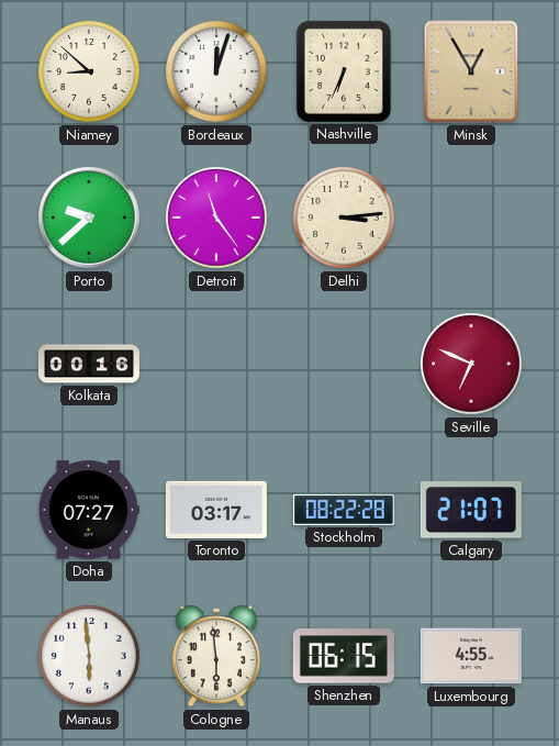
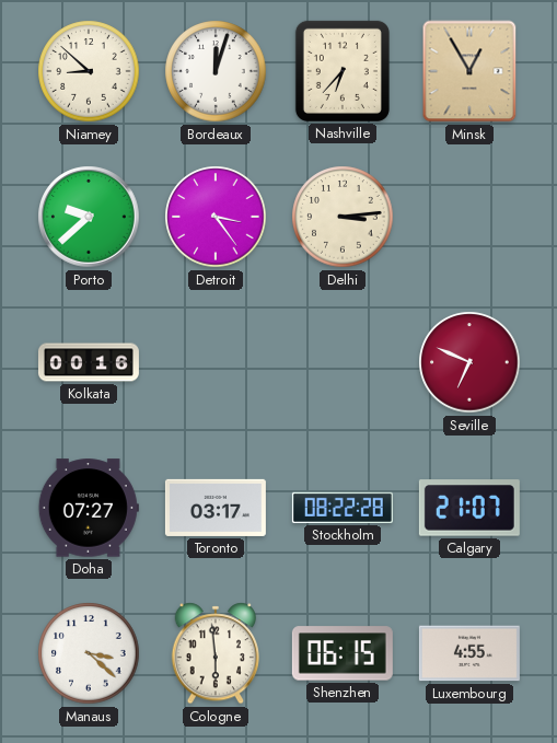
Nashville: 6:34 -> 6:37 (343, 71)
Detroit: 11:24 -> 3:24 (216, 217)
Manaus: 5:59 -> 3:22 (89, 653)
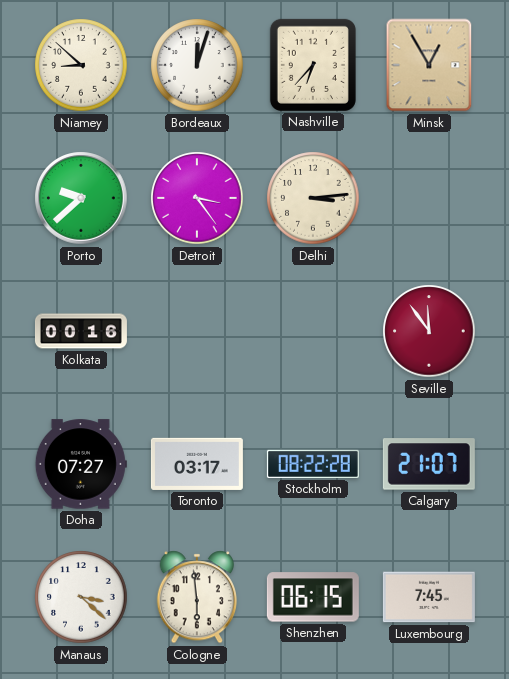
Seville: 6:49 -> 11:54 (429, 331)
Luxembourg: 4:55 -> 7:45 (429, 597)
